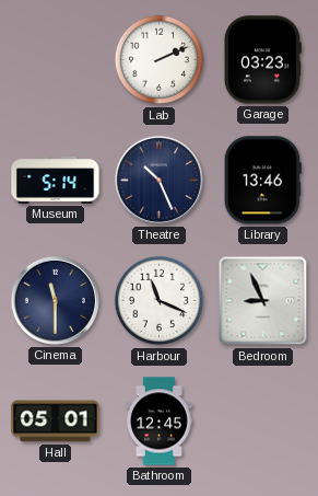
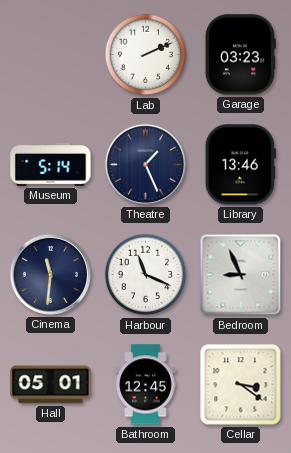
Theatre: 10:26 -> 1:26 (145, 164)
Cinema: 11:30 -> 11:31 (50, 274)
Cellar: none -> 3:21 (241, 385)
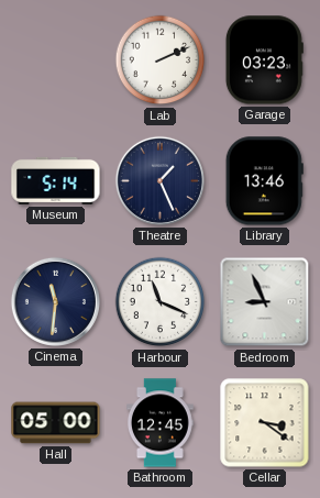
Hall: 05:01 -> 05:00 (56, 423)
